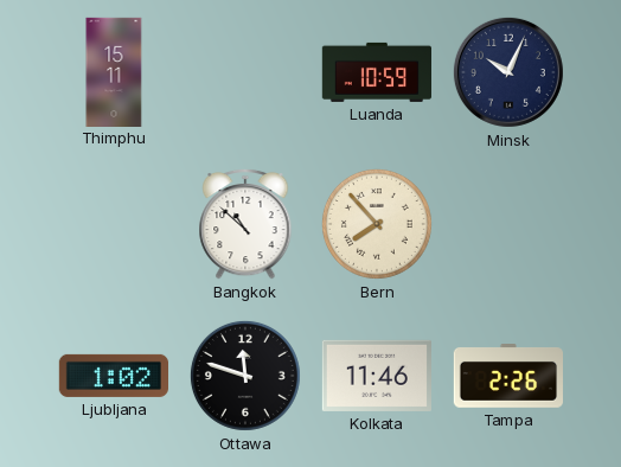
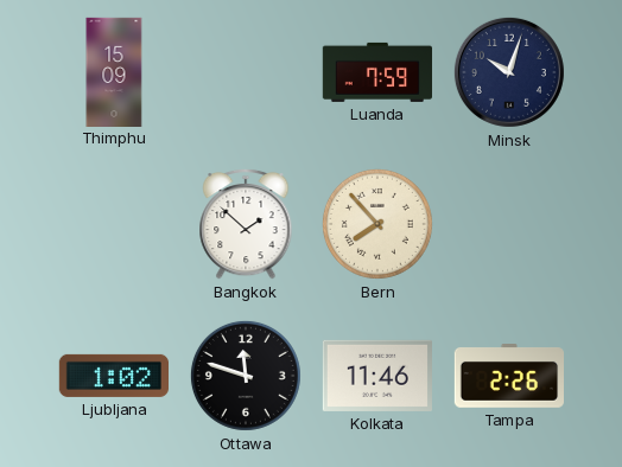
Thimphu: 15:11 -> 15:09 (114, 71)
Luanda: 10:59 -> 7:59 (376, 72)
Minsk: 10:04 -> 10:03 (509, 72)
Bangkok: 10:52 -> 1:52 (246, 224)
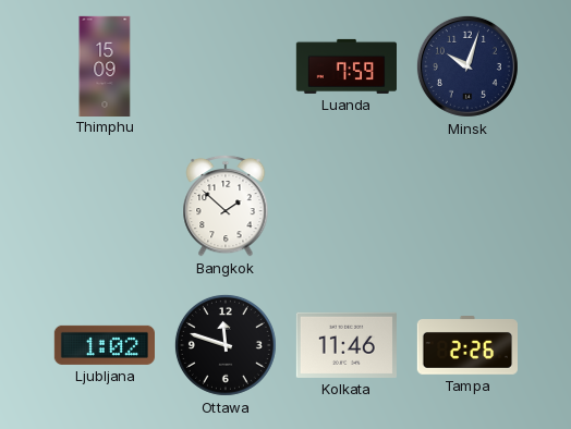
Bern: 7:53 -> none (377, 224)
